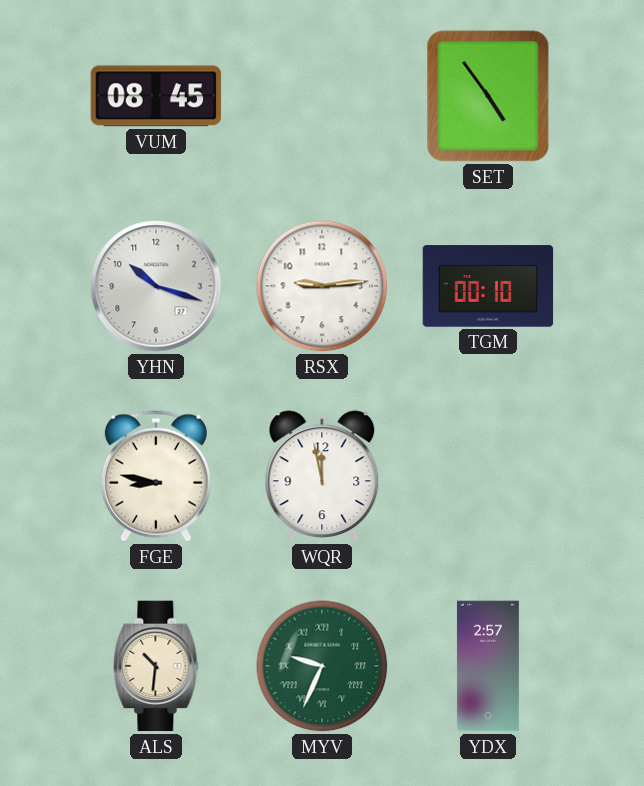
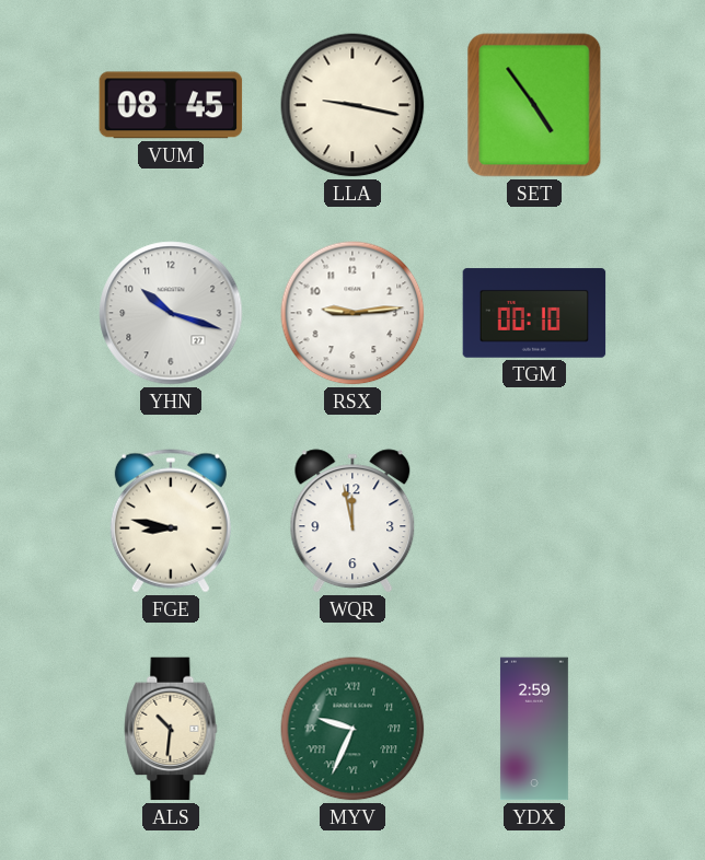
LLA: none -> 9:17 (352, 105)
YDX: 2:57 -> 2:59 (534, 729)
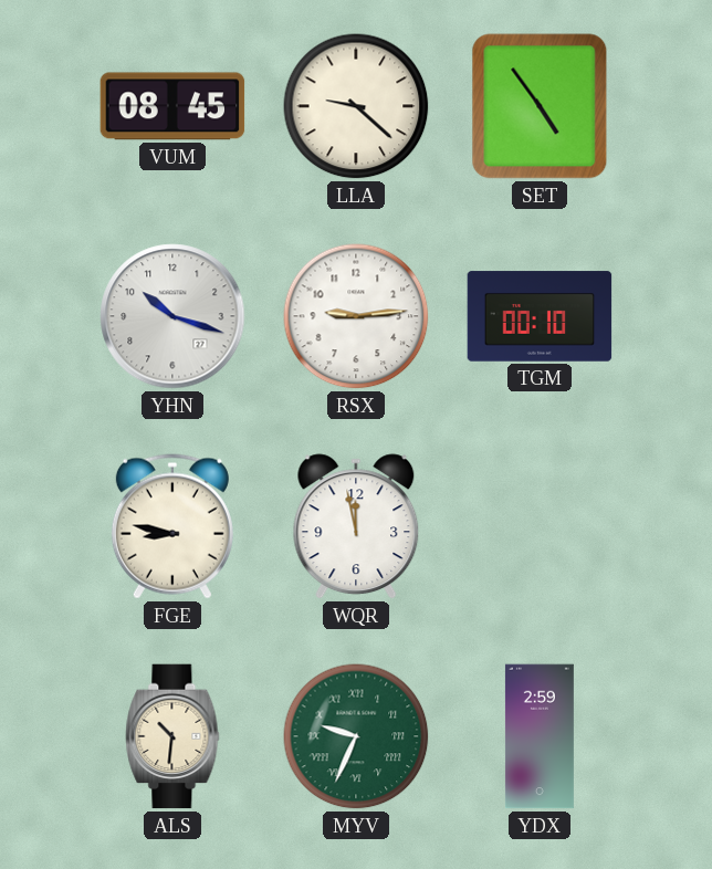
LLA: 9:17 -> 9:22 (356, 106)
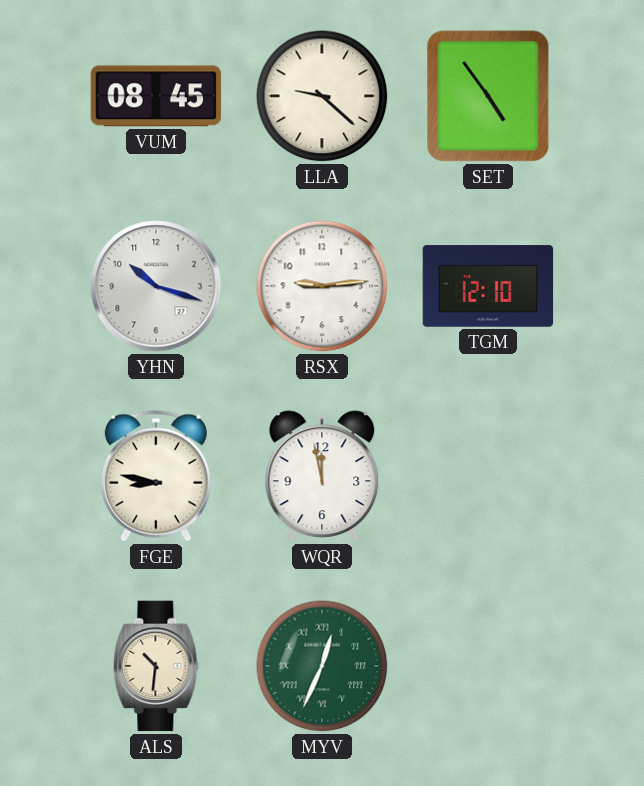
TGM: 00:10 -> 12:10 (488, 286)
MYV: 9:34 -> 12:34 (322, 666)
YDX: 2:59 -> none (540, 736)
